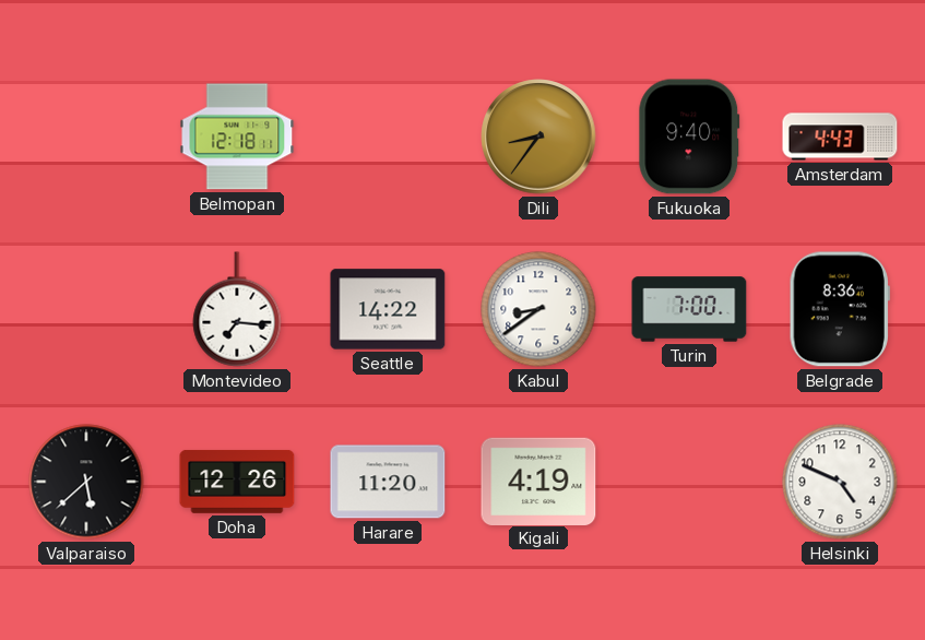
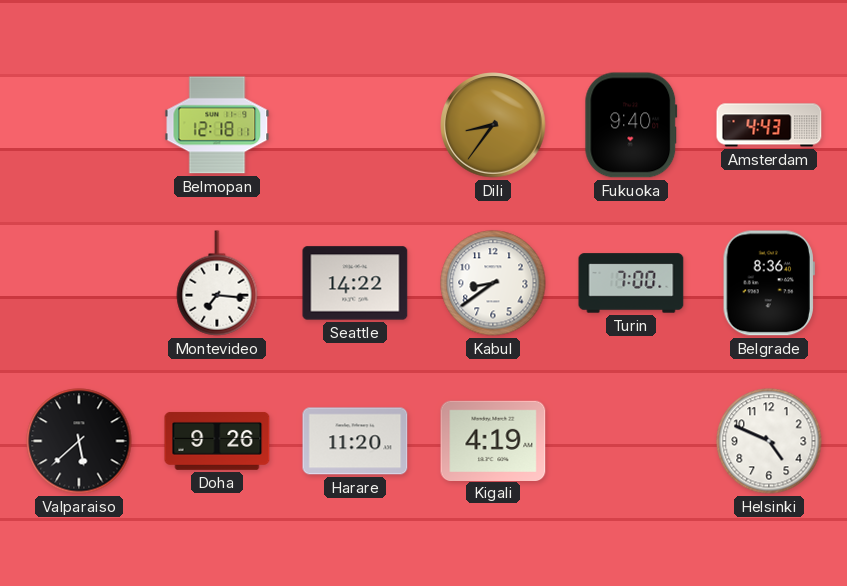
Doha: 12:26 -> 9:26 (217, 441)
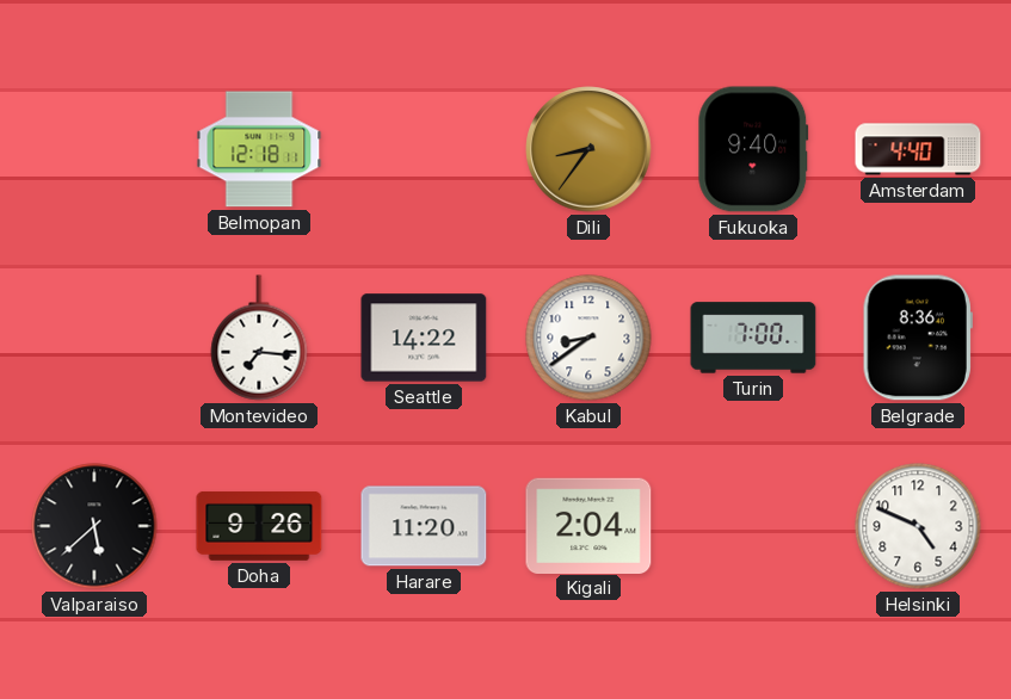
Amsterdam: 4:43 -> 4:40 (918, 149)
Kigali: 4:19 -> 2:04 (588, 525)
